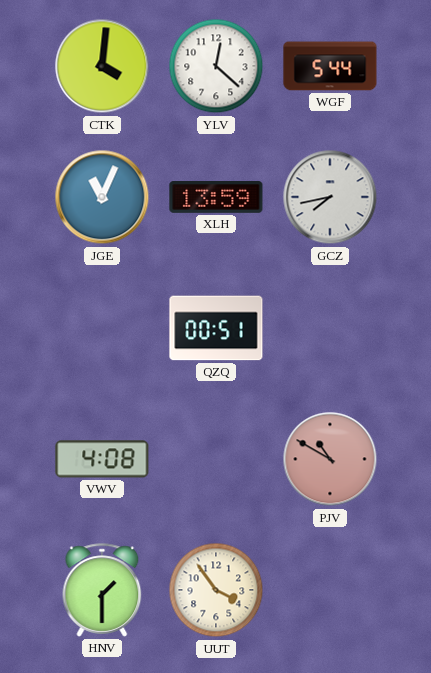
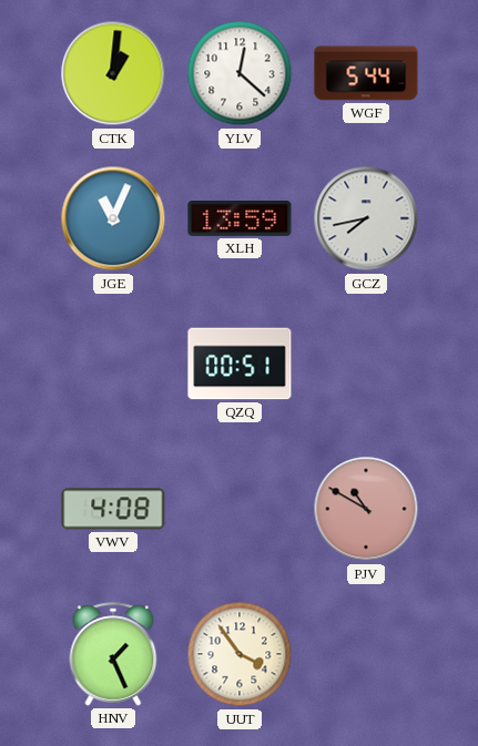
CTK: 4:01 -> 1:01 (113, 73)
HNV: 1:30 -> 1:26 (113, 654)
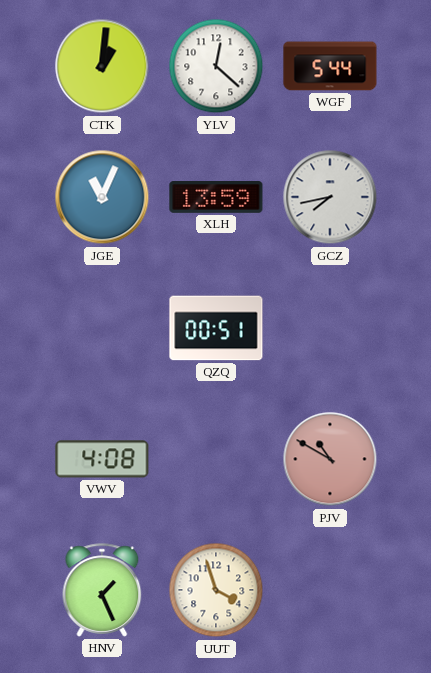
UUT: 3:54 -> 3:57 (216, 590)
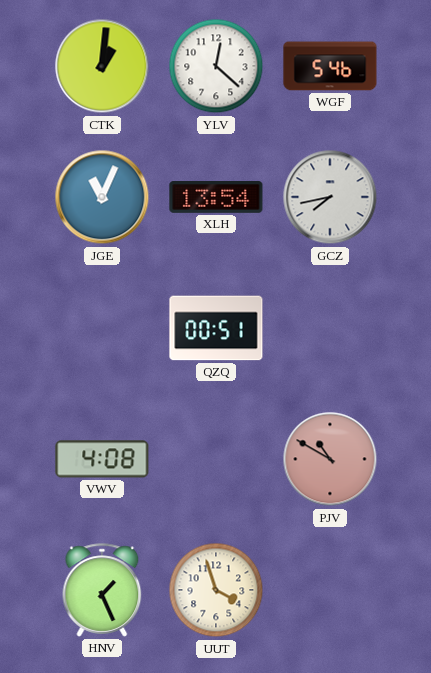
WGF: 5:44 -> 5:46 (330, 66)
XLH: 13:59 -> 13:54 (216, 198)
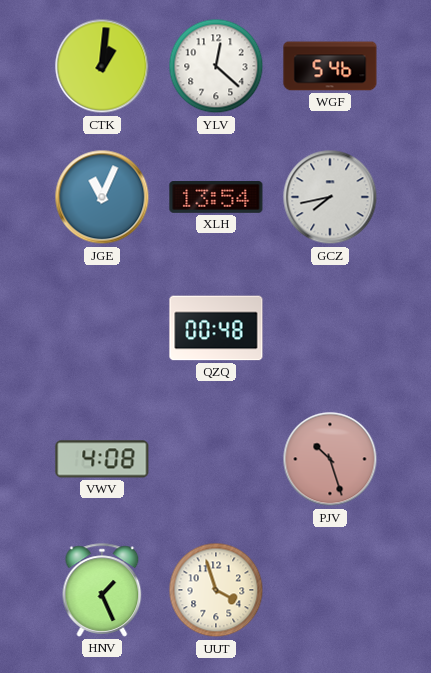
QZQ: 00:51 -> 00:48 (216, 328)
PJV: 10:50 -> 10:27 (330, 459)
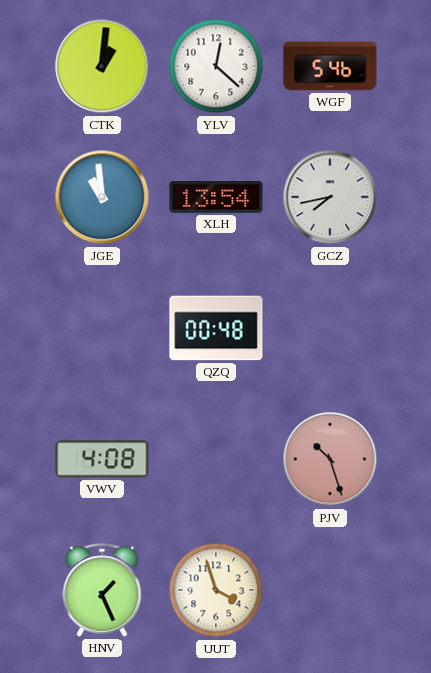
JGE: 11:04 -> 10:59 (102, 197)
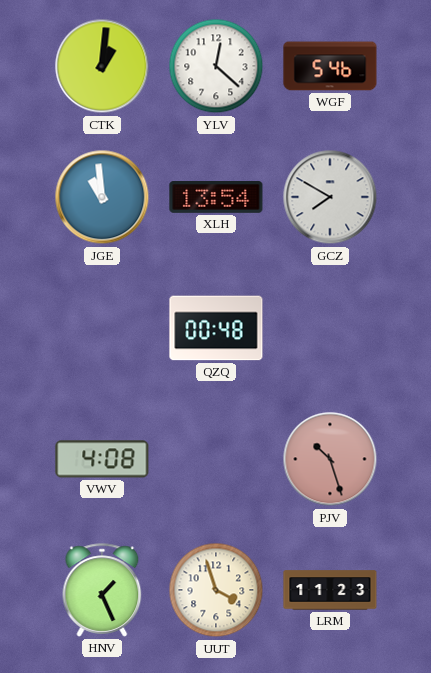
GCZ: 7:43 -> 7:50 (330, 197)
LRM: none -> 11:23 (330, 590)
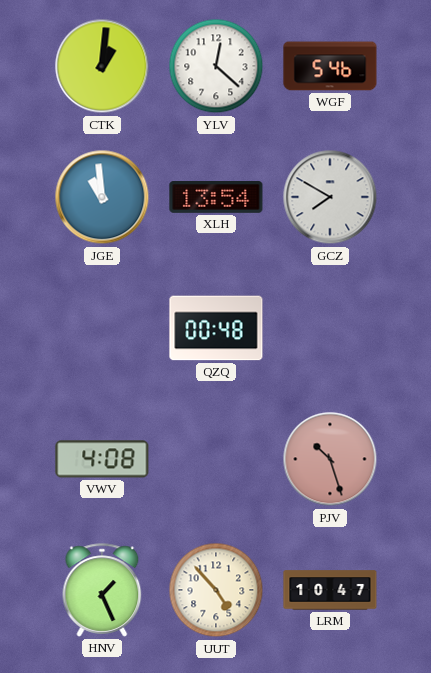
UUT: 3:57 -> 4:53 (216, 590)
LRM: 11:23 -> 10:47 (330, 590)
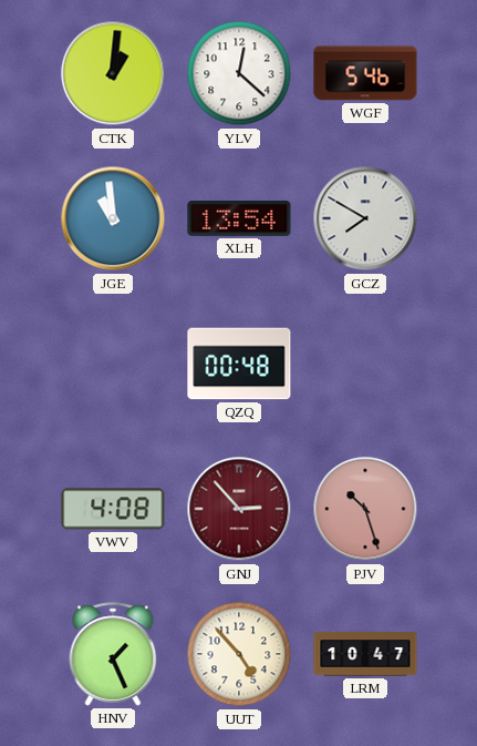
GNJ: none -> 2:53 (239, 509)
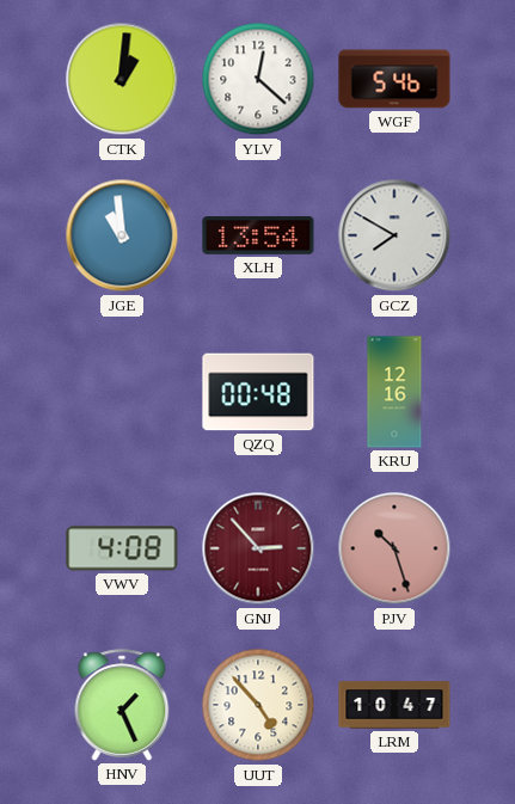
KRU: none -> 12:16 (394, 392)
